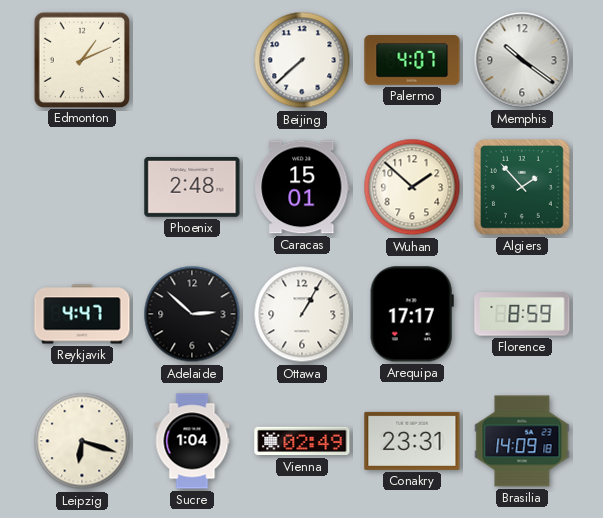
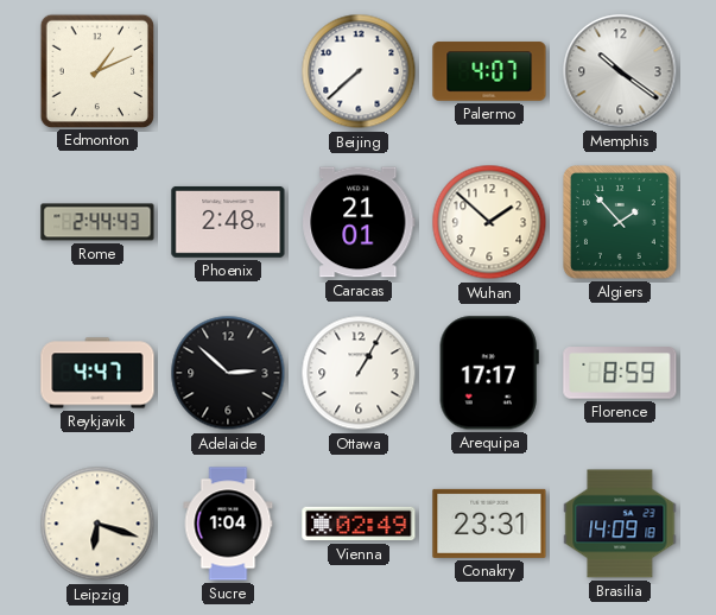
Rome: none -> 2:44 (97, 222)
Caracas: 15:01 -> 21:01 (359, 222)
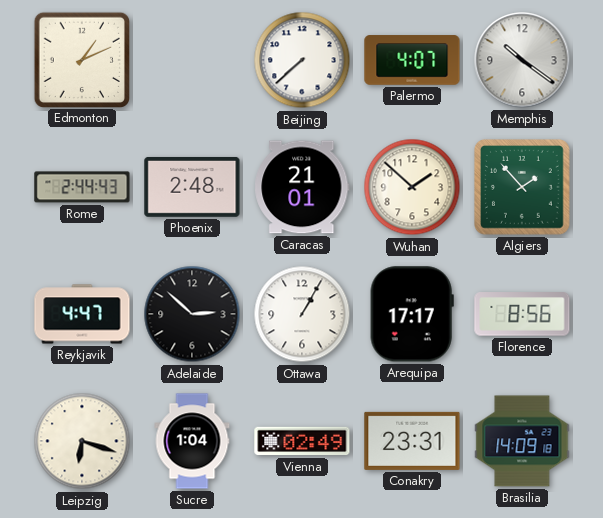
Florence: 8:59 -> 8:56 (522, 314)
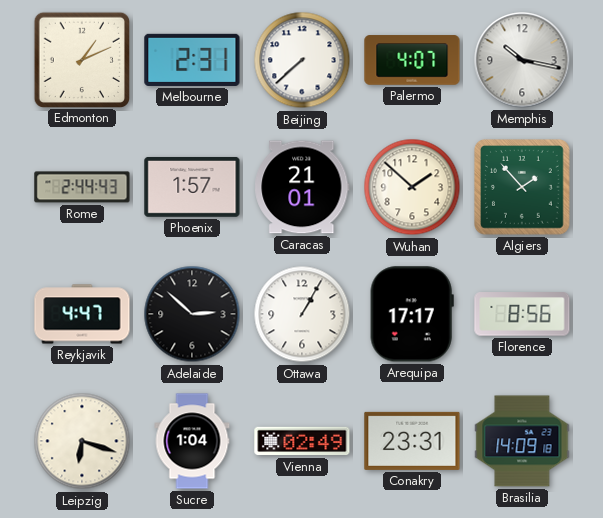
Melbourne: none -> 2:31 (192, 60)
Memphis: 10:21 -> 10:17 (522, 60)
Phoenix: 2:48 -> 1:57 (192, 187)
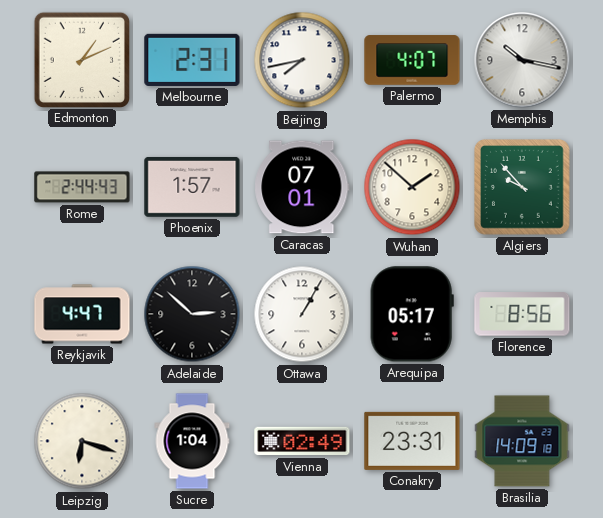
Beijing: 7:38 -> 7:43 (302, 60)
Caracas: 21:01 -> 07:01 (302, 187)
Algiers: 1:53 -> 9:53 (523, 188)
Arequipa: 17:17 -> 05:17 (412, 314)
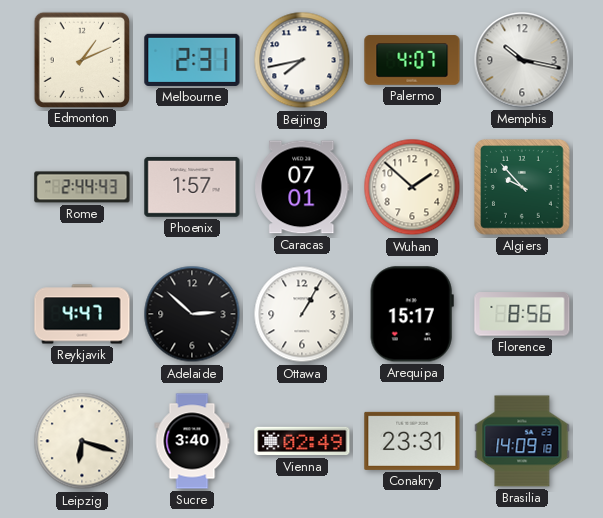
Arequipa: 05:17 -> 15:17 (412, 314)
Sucre: 1:04 -> 3:40 (192, 441)
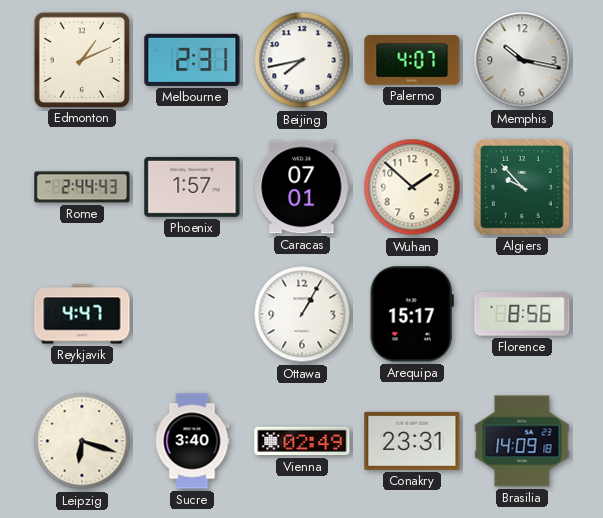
Adelaide: 2:52 -> none (192, 314)
